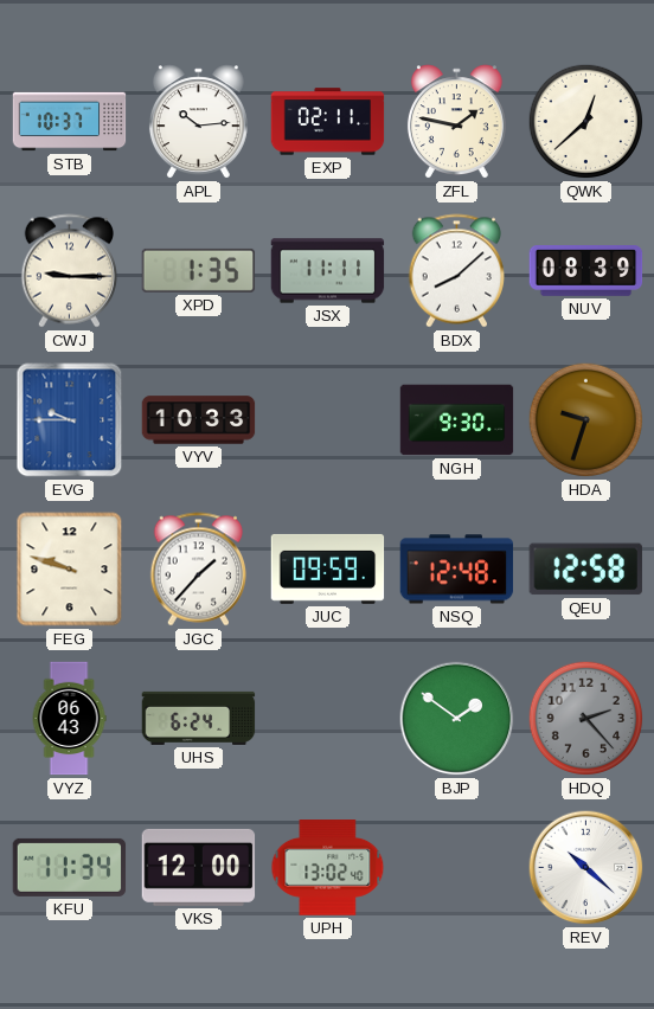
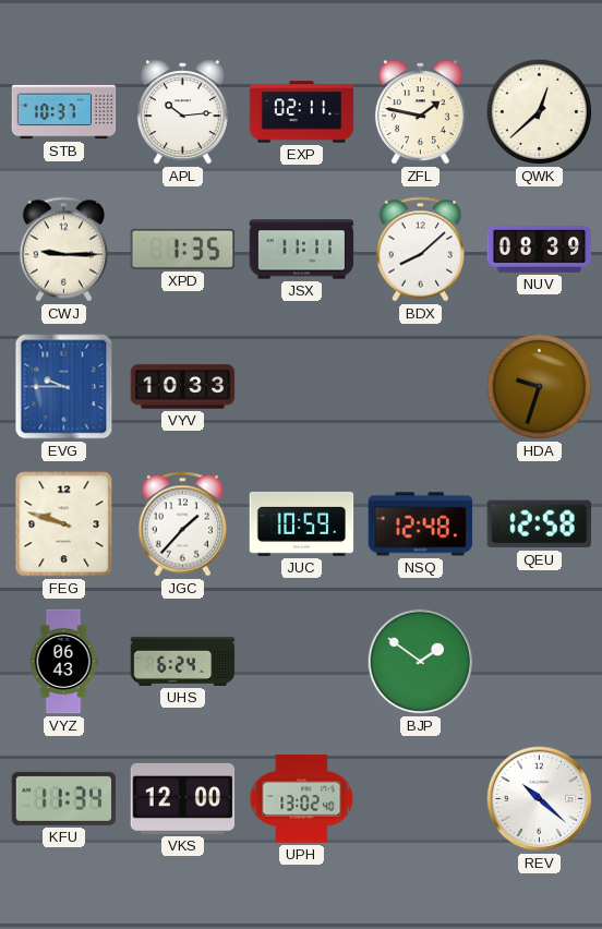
NGH: 9:30 -> none (457, 420)
JUC: 09:59 -> 10:59 (302, 523)
HDQ: 2:23 -> none (586, 719)
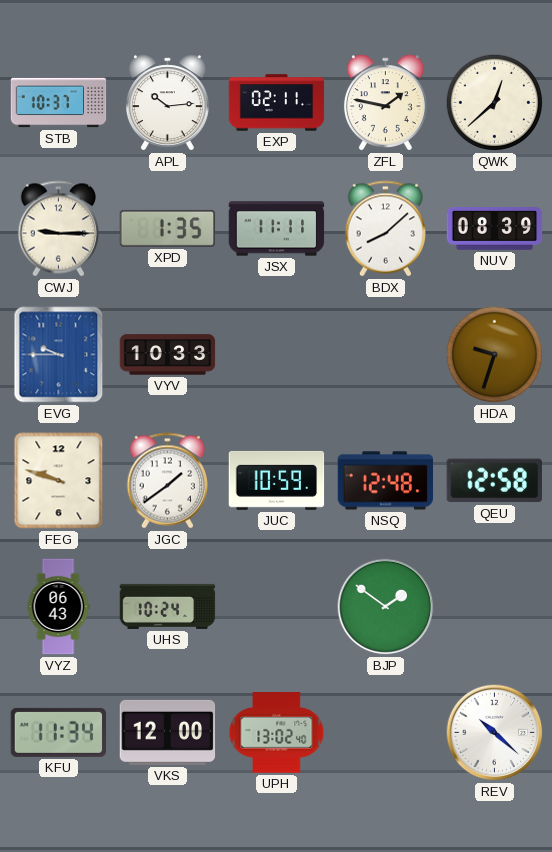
JGC: 1:37 -> 1:39 (168, 481)
UHS: 6:24 -> 10:24 (168, 606)
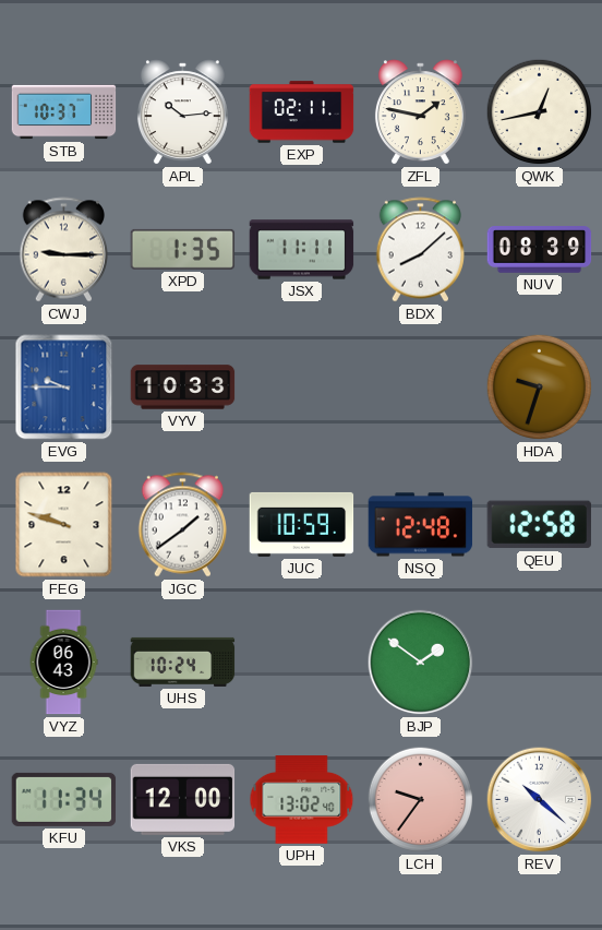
QWK: 12:38 -> 12:43 (540, 112)
LCH: none -> 9:36 (421, 800)
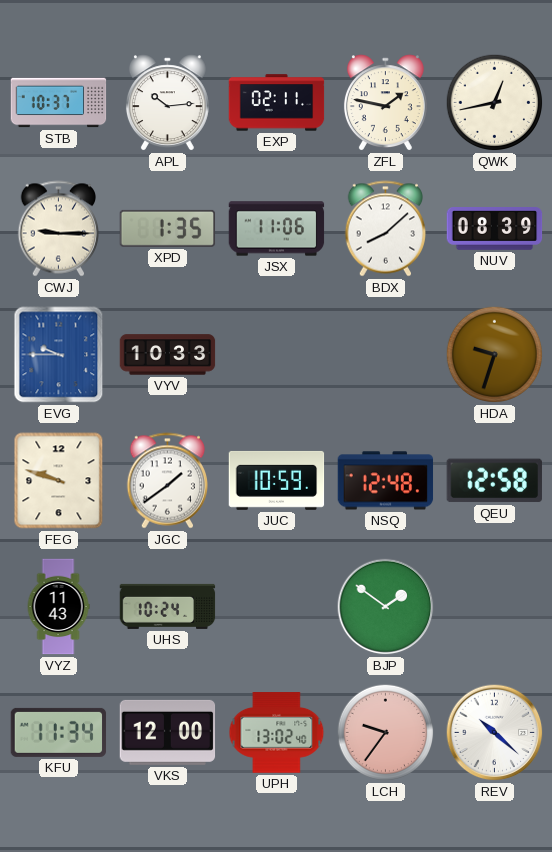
JSX: 11:11 -> 11:06 (277, 229)
VYZ: 06:43 -> 11:43 (58, 607)
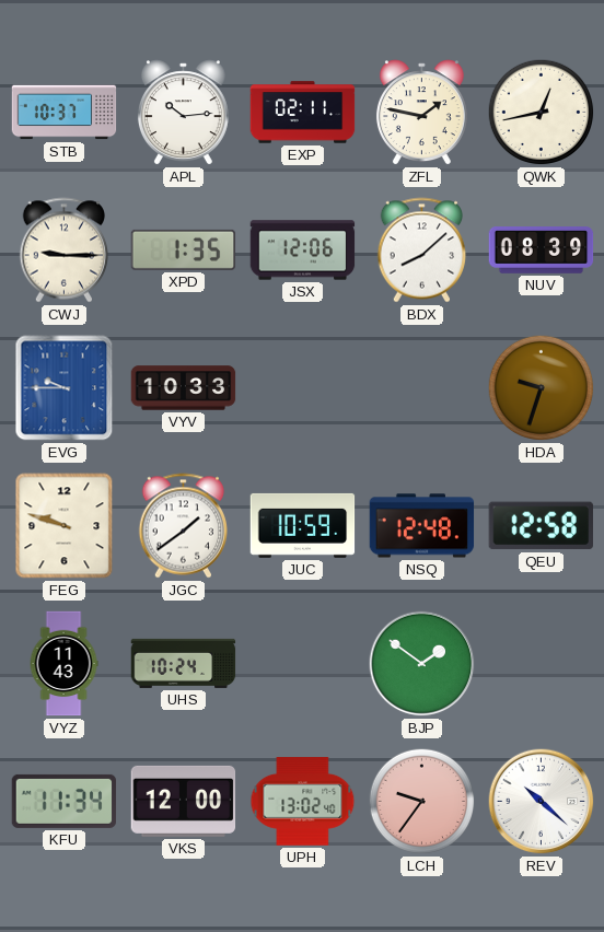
JSX: 11:06 -> 12:06 (303, 251)
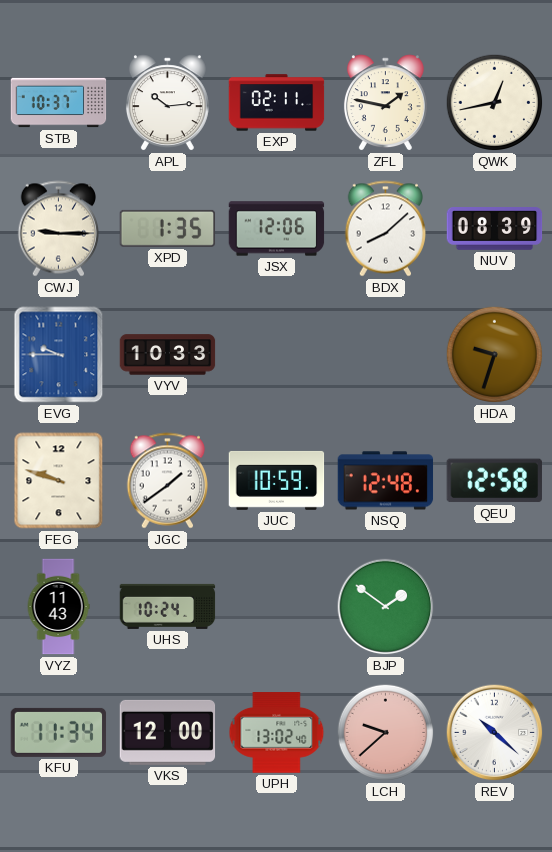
LCH: 9:36 -> 9:38 (386, 733)
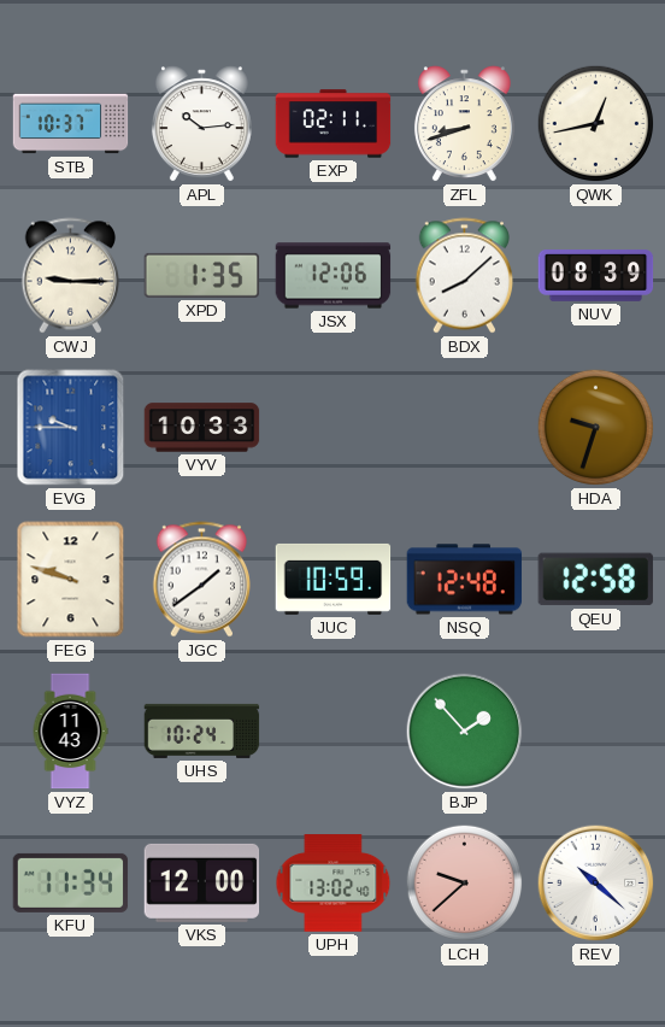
ZFL: 1:47 -> 8:42 (464, 124)
BJP: 1:51 -> 1:53 (465, 732)
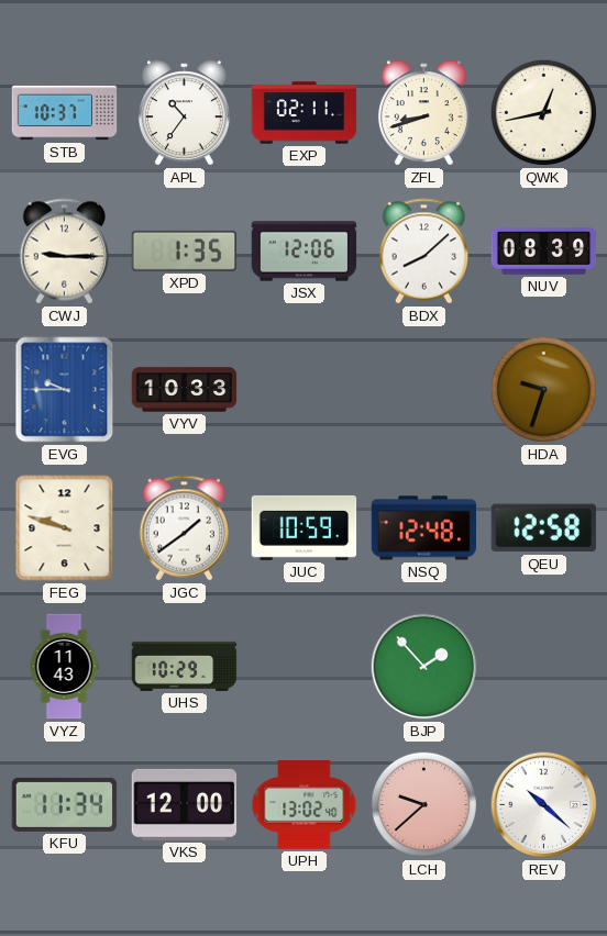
APL: 10:14 -> 10:36 (184, 113)
UHS: 10:24 -> 10:29 (185, 666)
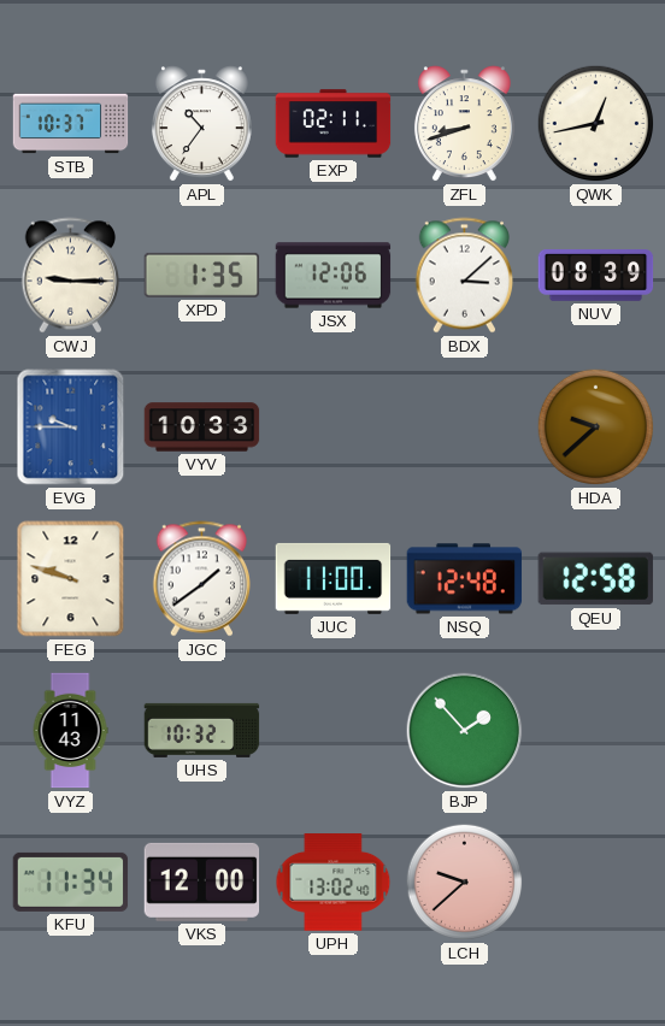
BDX: 8:08 -> 3:08 (465, 276)
HDA: 9:33 -> 9:38 (596, 427)
JUC: 10:59 -> 11:00 (334, 578)
UHS: 10:29 -> 10:32 (202, 730)
REV: 10:22 -> none (544, 805)
